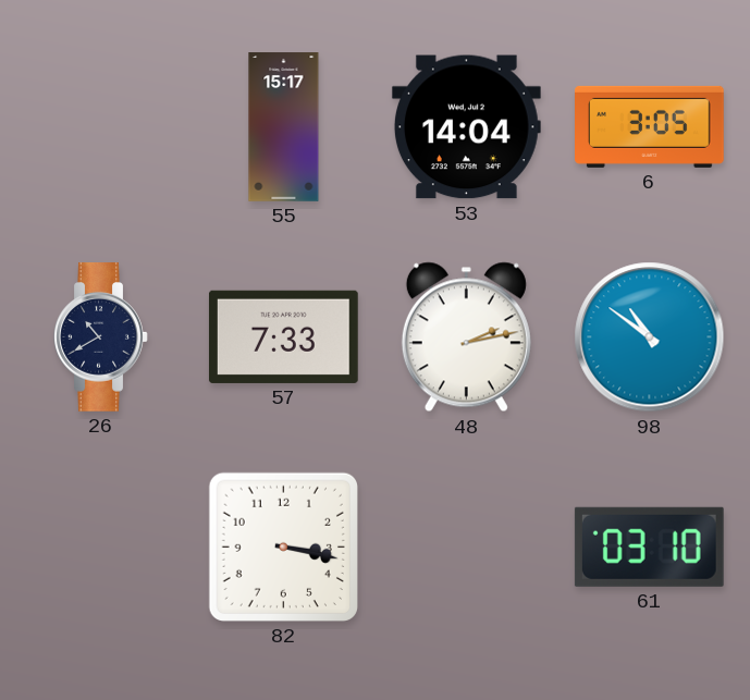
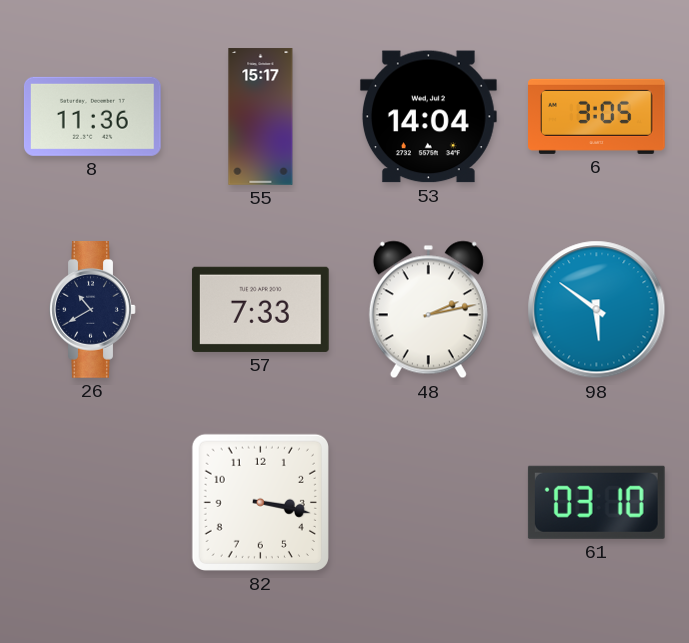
8: none -> 11:36 (92, 116)
98: 10:51 -> 5:51 (597, 310)
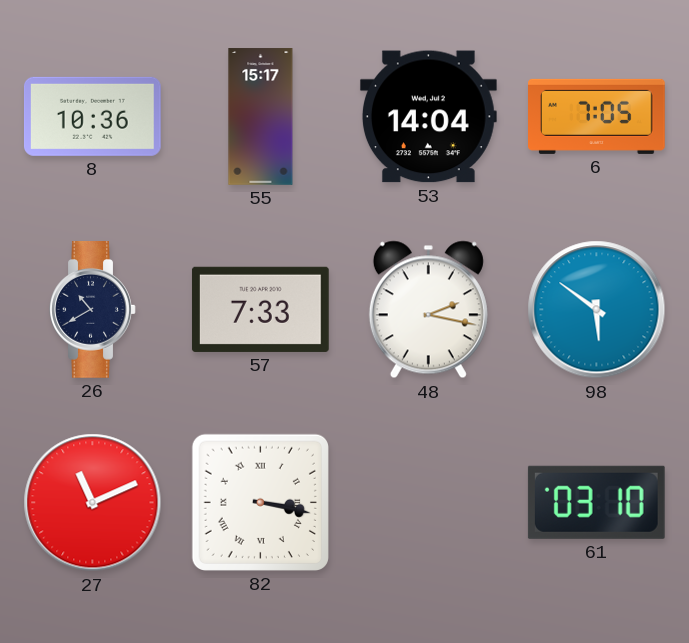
8: 11:36 -> 10:36 (92, 116)
6: 3:05 -> 7:05 (597, 116)
48: 2:13 -> 2:17 (428, 310)
27: none -> 11:11 (93, 503)
82 numerals: Arabic -> Roman (260, 502)
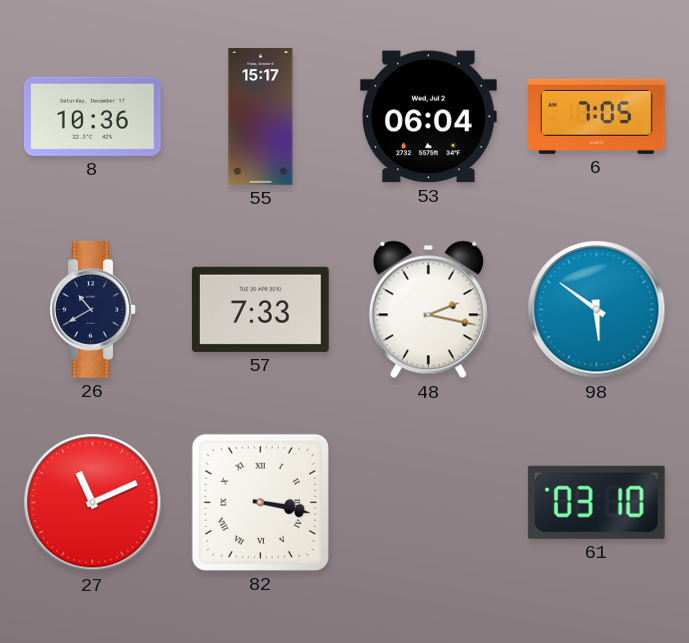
53: 14:04 -> 06:04 (428, 117)
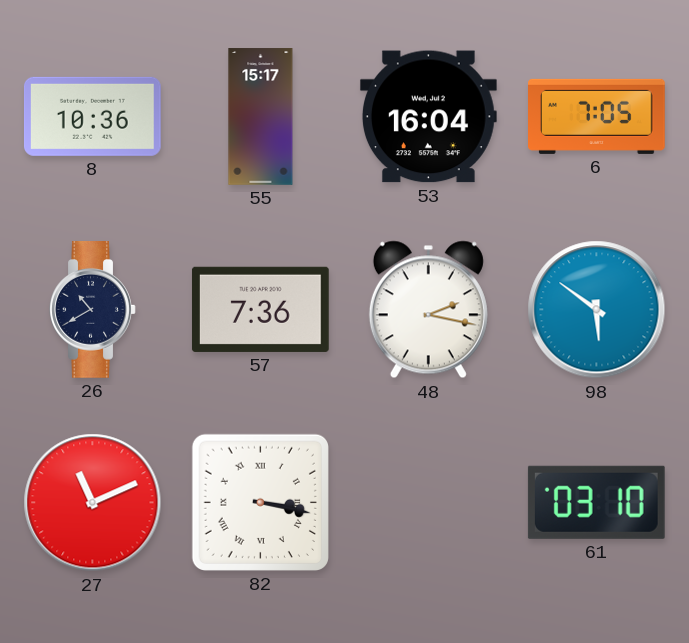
53: 06:04 -> 16:04 (428, 117)
57: 7:33 -> 7:36 (260, 309)
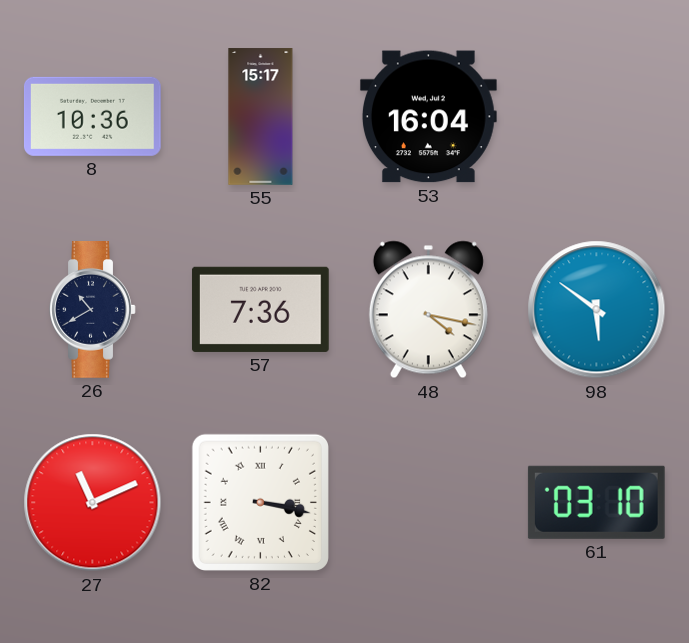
6: 7:05 -> none (597, 116)
48: 2:17 -> 4:17 (428, 310)
